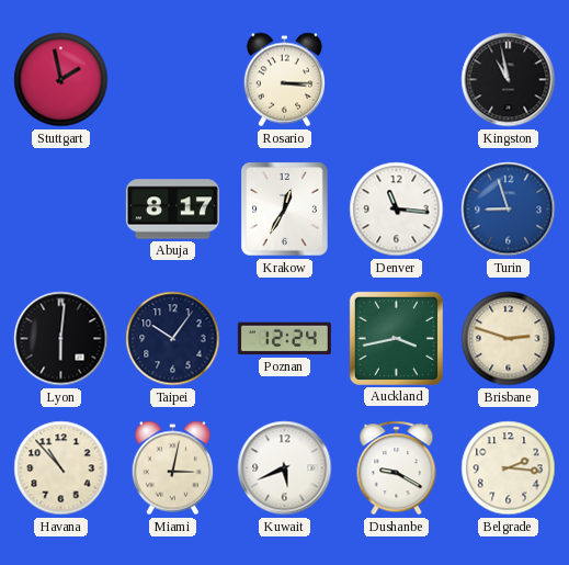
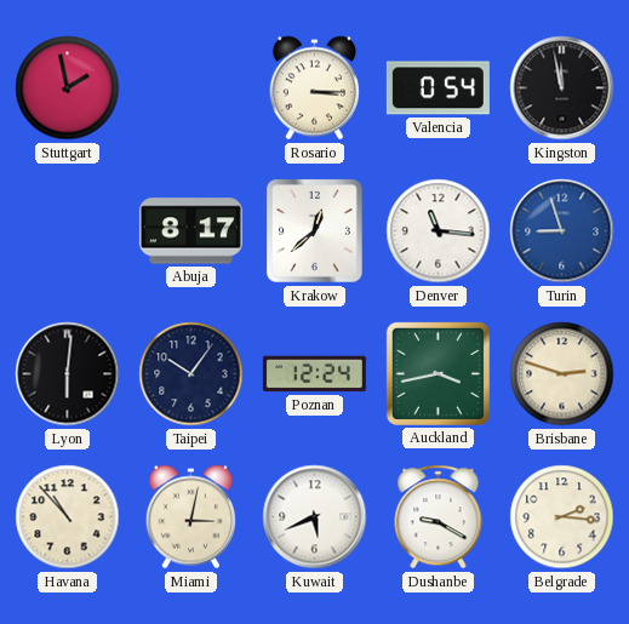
Valencia: none -> 0:54 (438, 88)
Kingston: 10:58 -> 11:58 (562, 88)
Krakow: 12:35 -> 12:38 (315, 231)
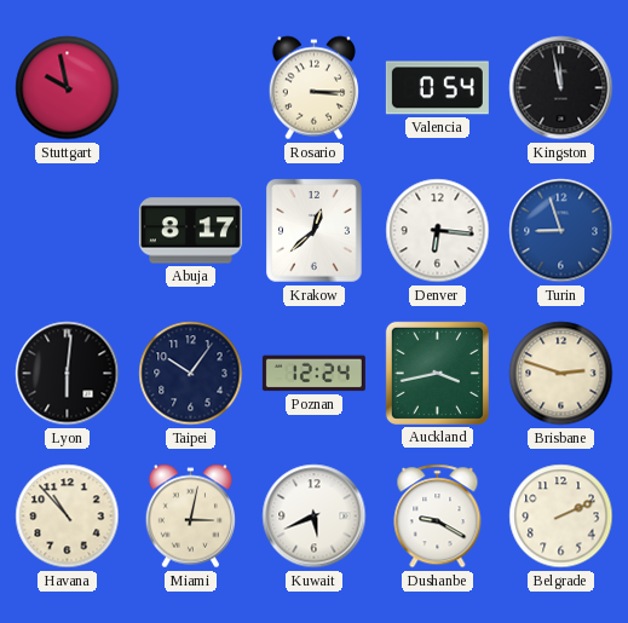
Stuttgart: 1:58 -> 9:58 (68, 88)
Denver: 11:16 -> 6:16 (438, 231)
Belgrade: 2:16 -> 2:11 (561, 517)
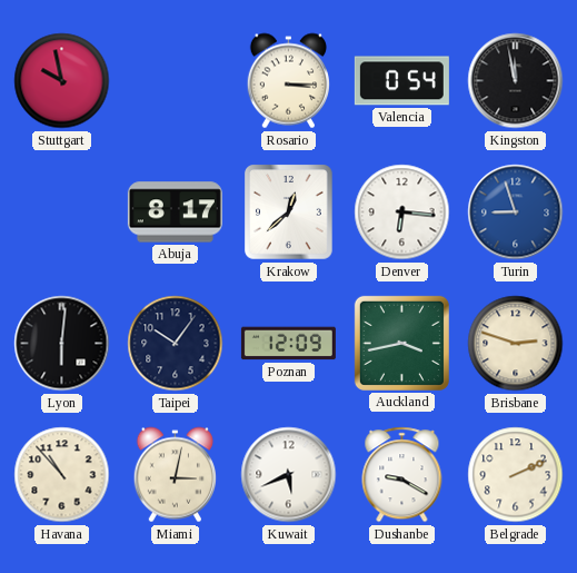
Poznan: 12:24 -> 12:09 (288, 344)
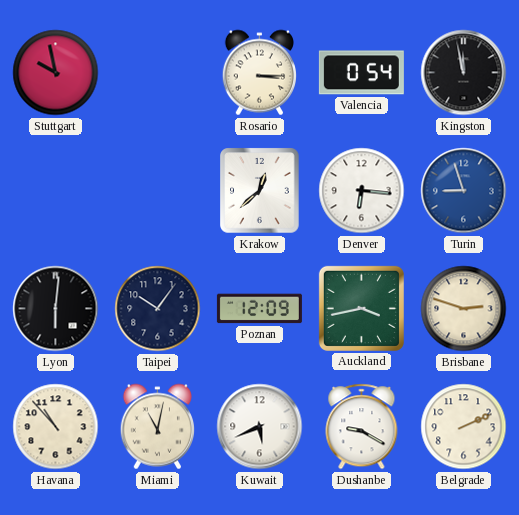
Abuja: 8:17 -> none (175, 213)
Miami: 3:02 -> 11:02 (157, 427)
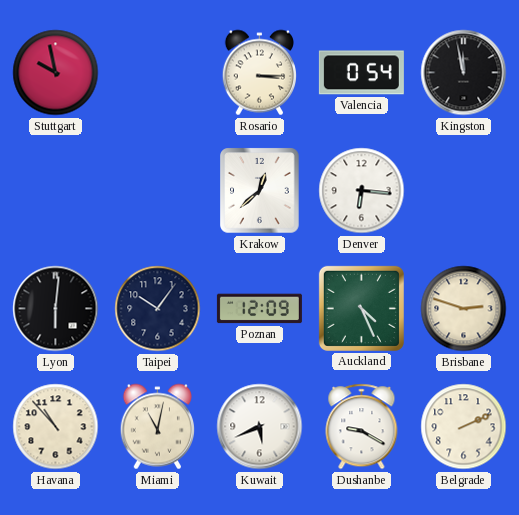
Turin: 8:57 -> none (464, 191)
Auckland: 3:43 -> 4:26 (361, 308)
